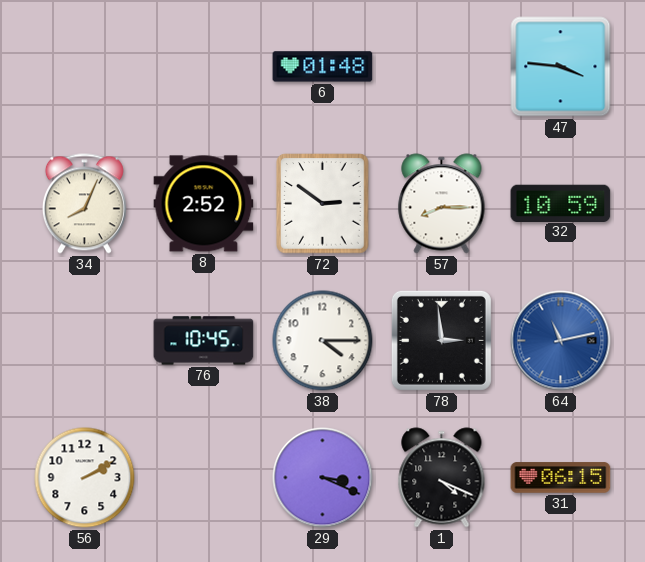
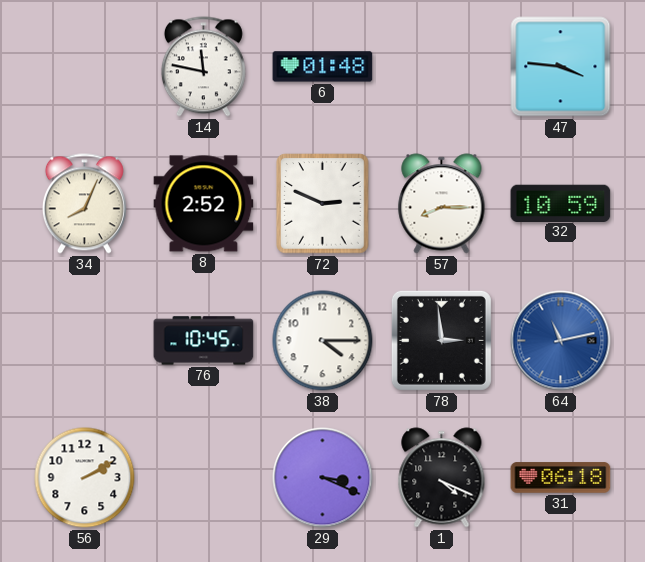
14: none -> 11:47 (203, 67)
72: 2:51 -> 2:49 (323, 204)
31: 06:15 -> 06:18 (561, 478)
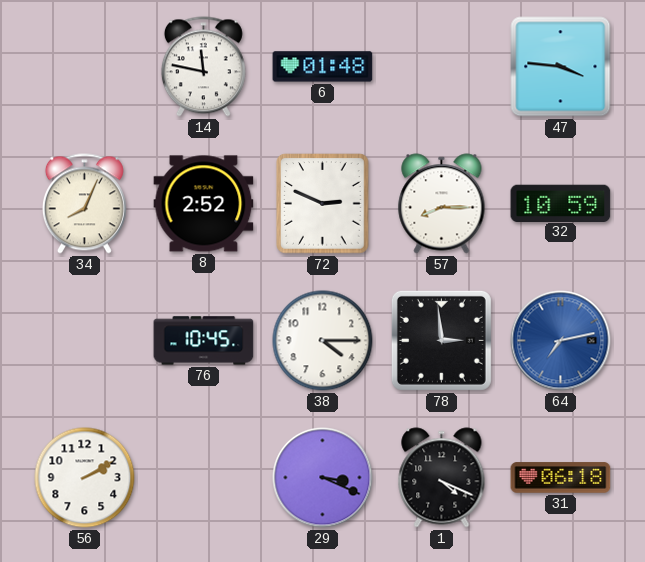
64: 11:13 -> 7:13 (561, 341)
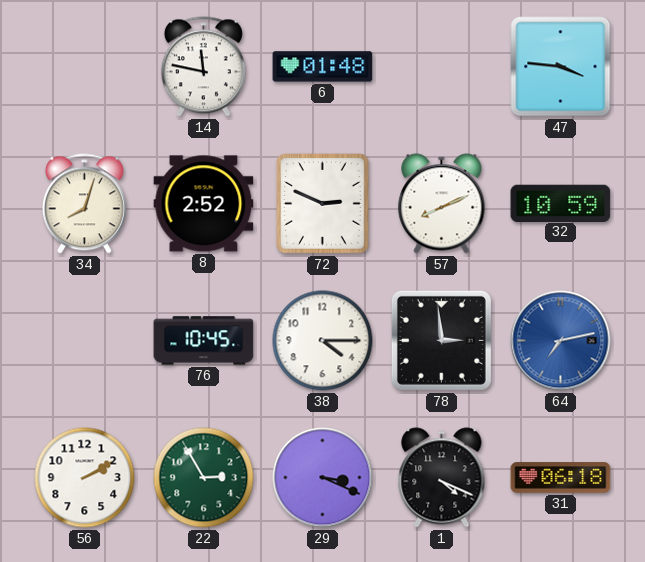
34: 8:04 -> 8:03 (84, 204)
57: 8:15 -> 8:11 (442, 204)
22: none -> 2:55 (204, 478)
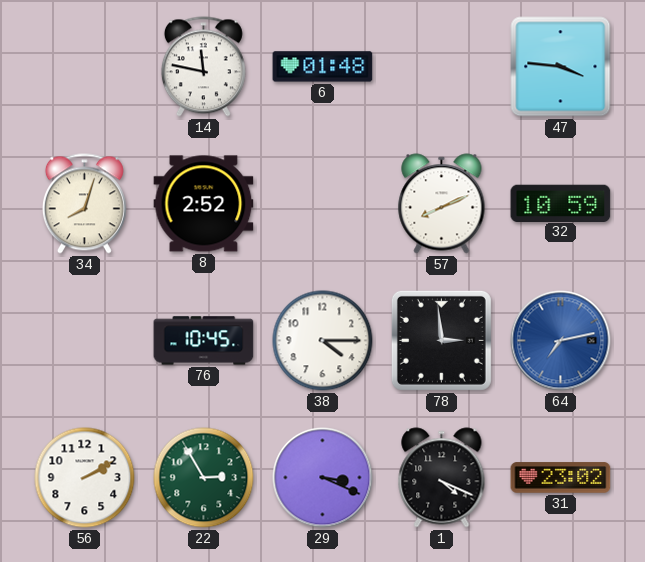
72: 2:49 -> none (323, 204)
31: 06:18 -> 23:02 (561, 478)
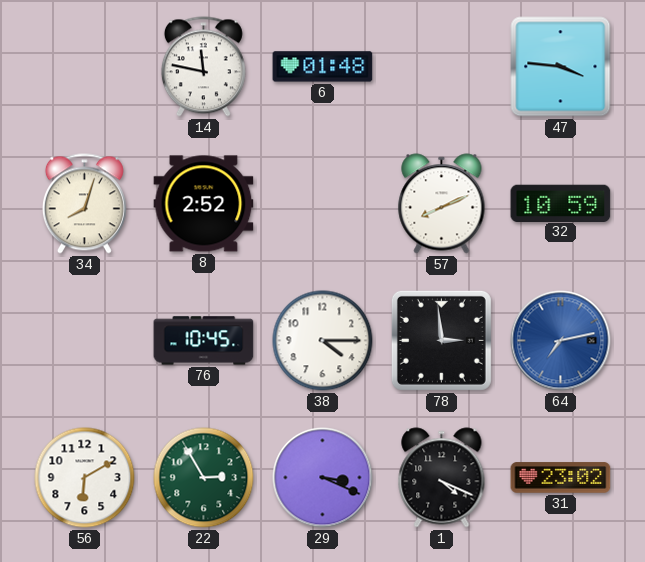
56: 2:10 -> 6:10 (85, 478)
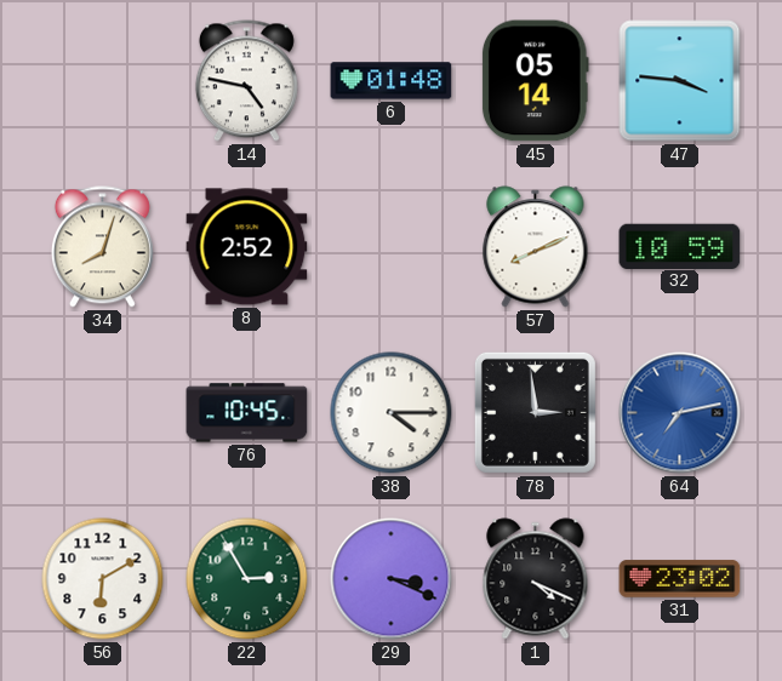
14: 11:47 -> 4:47 (246, 81)
45: none -> 05:14 (535, 81)
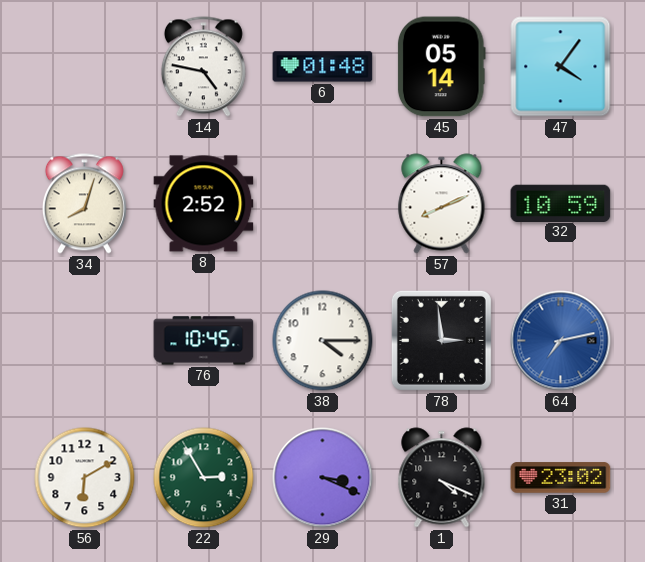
47: 3:46 -> 4:06 (561, 67)
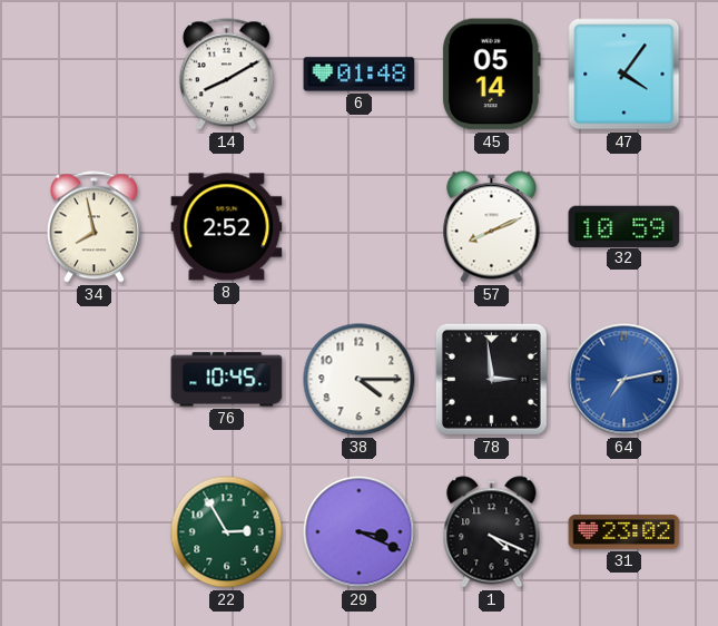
14: 4:47 -> 8:10 (226, 75)
34: 8:03 -> 7:58 (94, 227)
56: 6:10 -> none (85, 478)
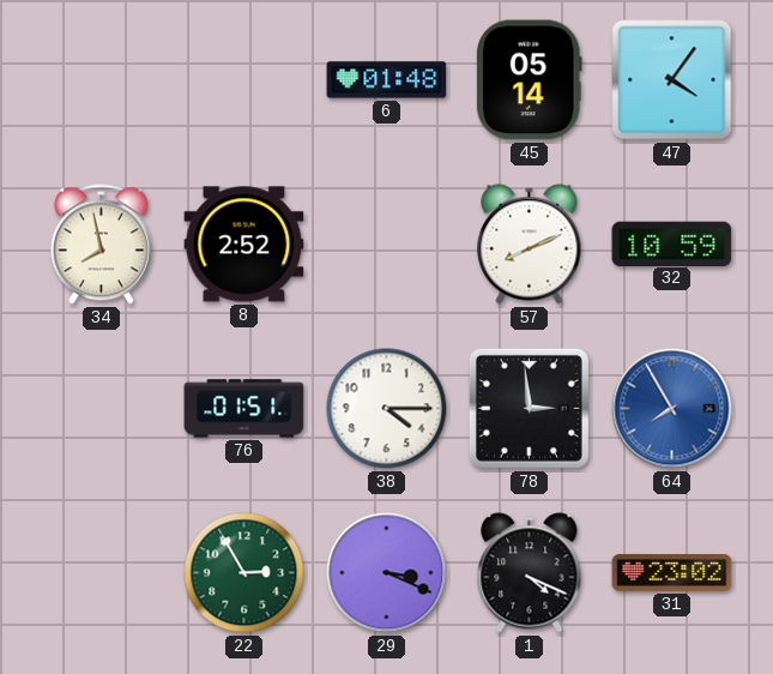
14: 8:10 -> none (226, 75)
76: 10:45 -> 01:51 (244, 409)
64: 7:13 -> 7:55 (672, 409)
